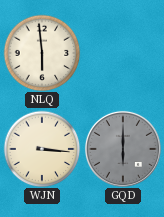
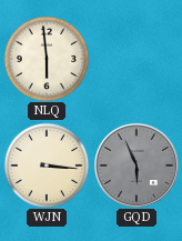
GQD: 6:00 -> 5:56 (136, 165)
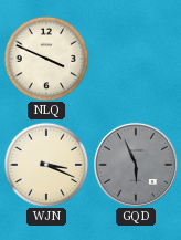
NLQ: 5:59 -> 3:49 (46, 59)
WJN: 3:16 -> 3:19 (46, 165)
